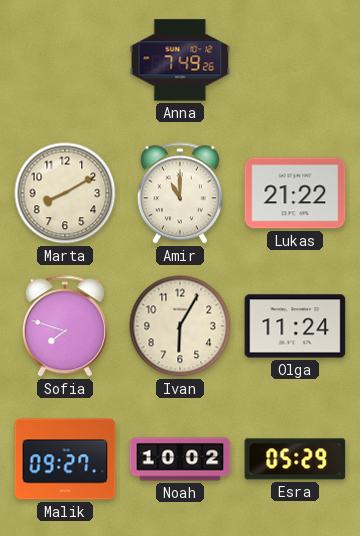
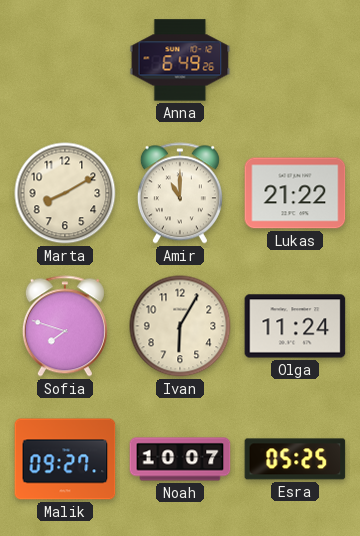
Anna: 7:49 -> 6:49 (180, 60)
Noah: 10:02 -> 10:07 (180, 459)
Esra: 05:29 -> 05:25 (295, 459)
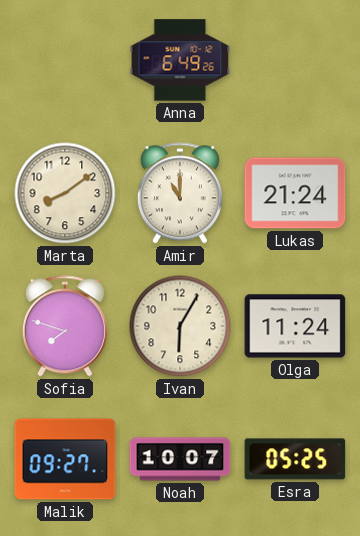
Marta: 8:10 -> 8:09 (65, 193)
Lukas: 21:22 -> 21:24 (295, 193)
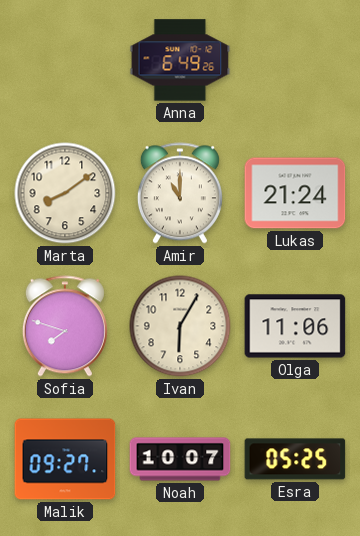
Olga: 11:24 -> 11:06 (295, 326)
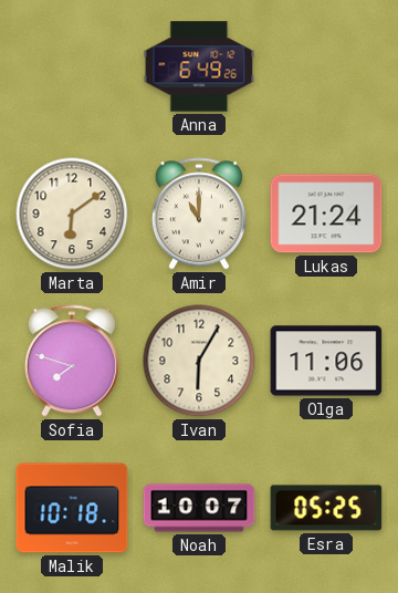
Marta: 8:09 -> 6:09 (72, 214)
Malik: 09:27 -> 10:18 (72, 508)
